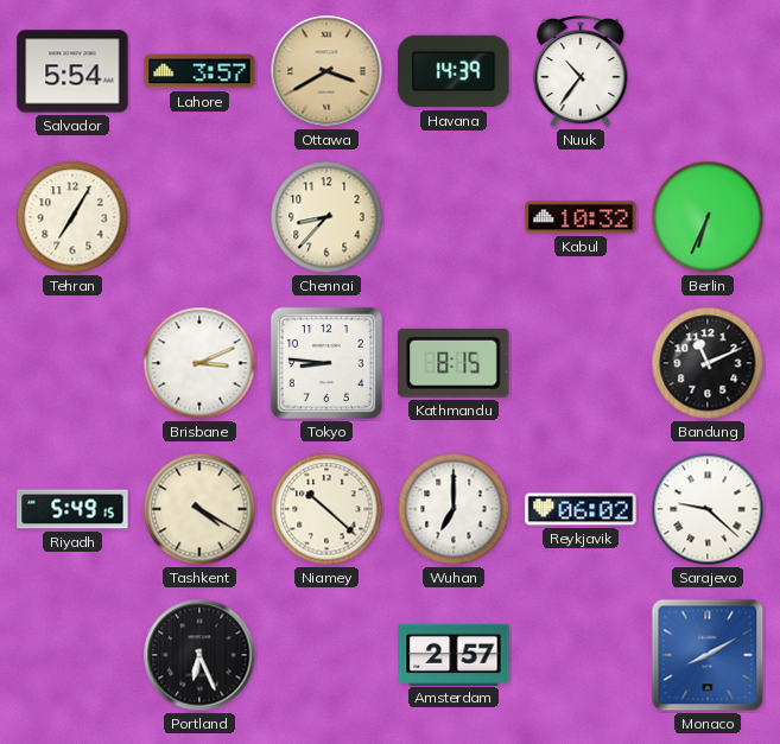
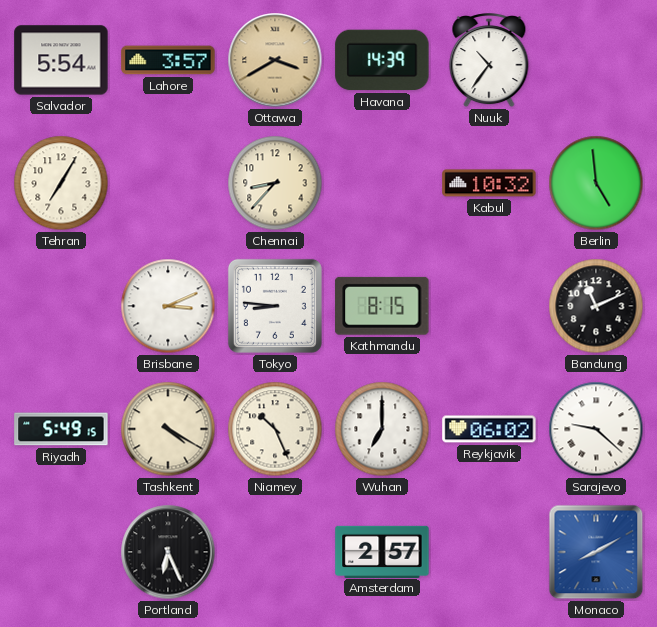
Berlin: 6:34 -> 4:59 (596, 183)
Niamey: 10:22 -> 10:26 (275, 429)
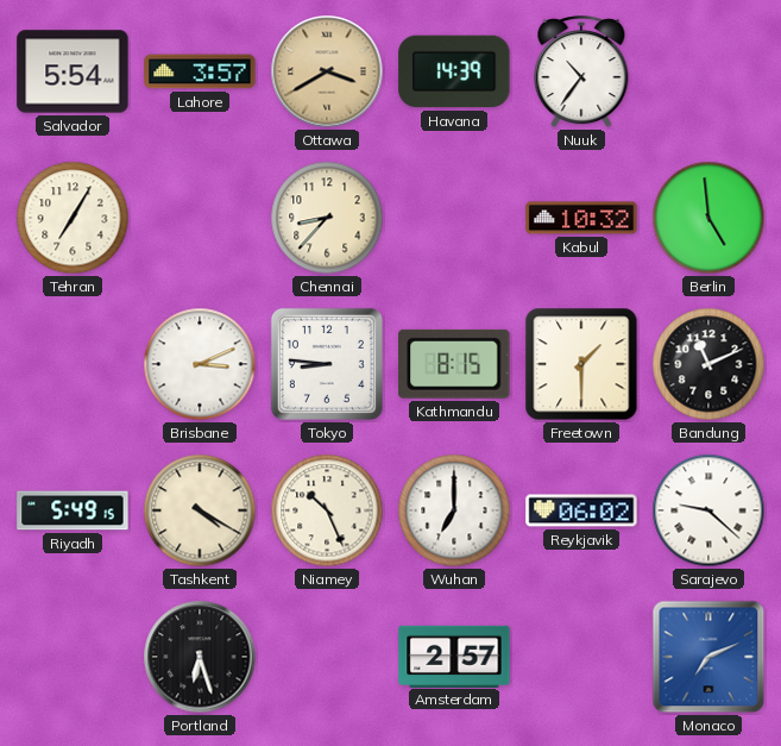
Freetown: none -> 1:30 (581, 364)
Portland: 6:26 -> 6:27 (200, 657)
Monaco: 8:10 -> 7:11 (708, 657)
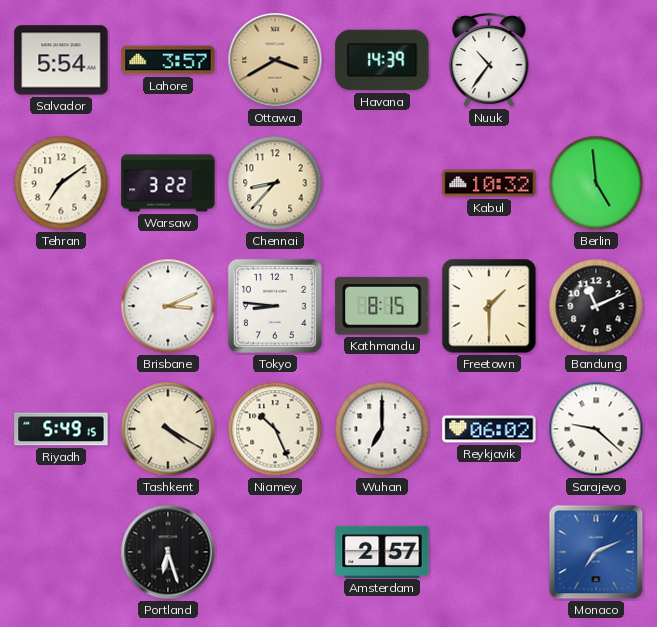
Tehran: 7:05 -> 7:09 (61, 183)
Warsaw: none -> 3:22 (168, 183)
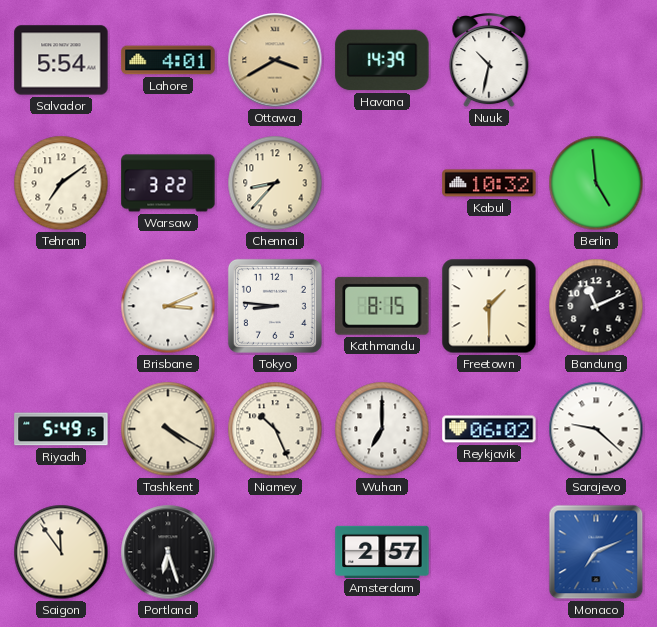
Lahore: 3:57 -> 4:01 (168, 60)
Nuuk: 10:36 -> 10:32 (489, 61)
Saigon: none -> 11:54 (61, 552)
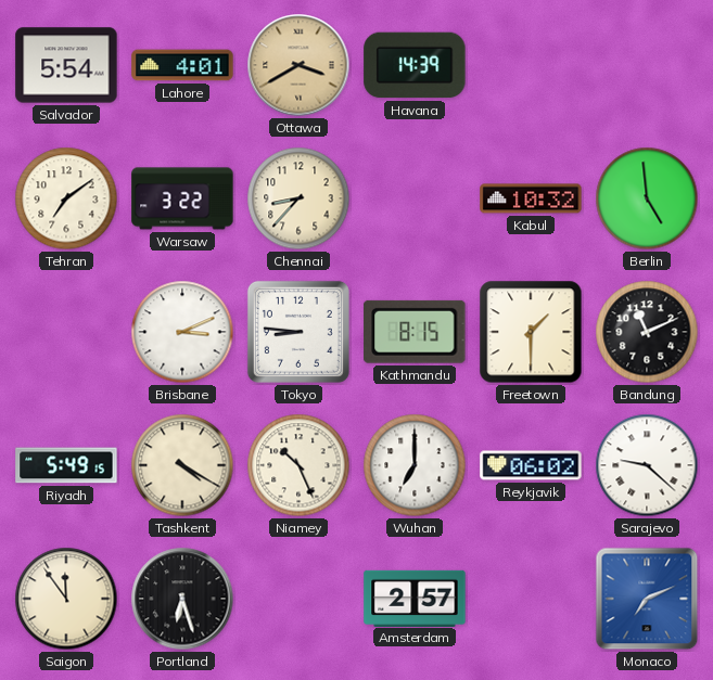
Nuuk: 10:32 -> none (489, 61)
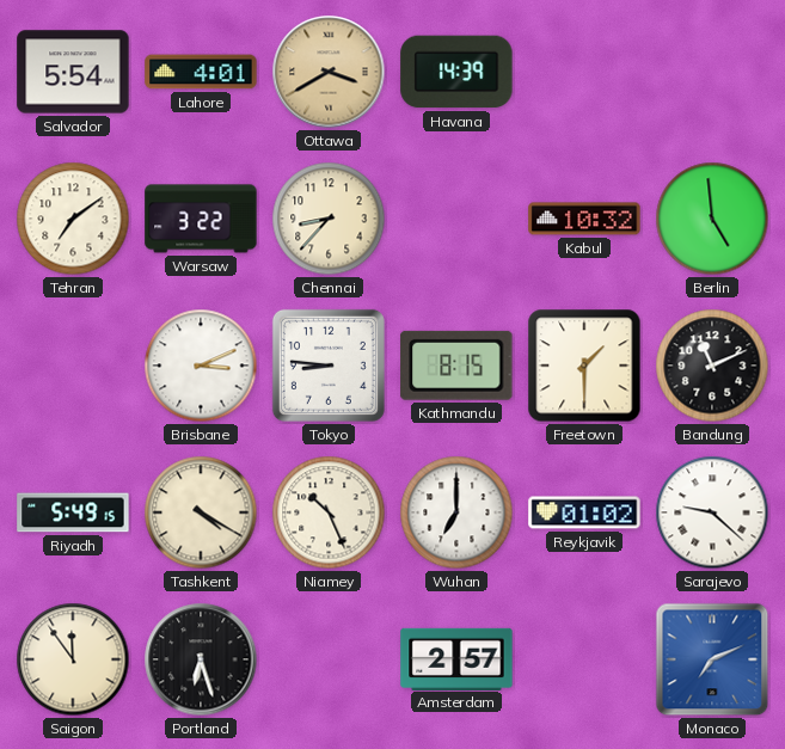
Reykjavik: 06:02 -> 01:02 (584, 512)
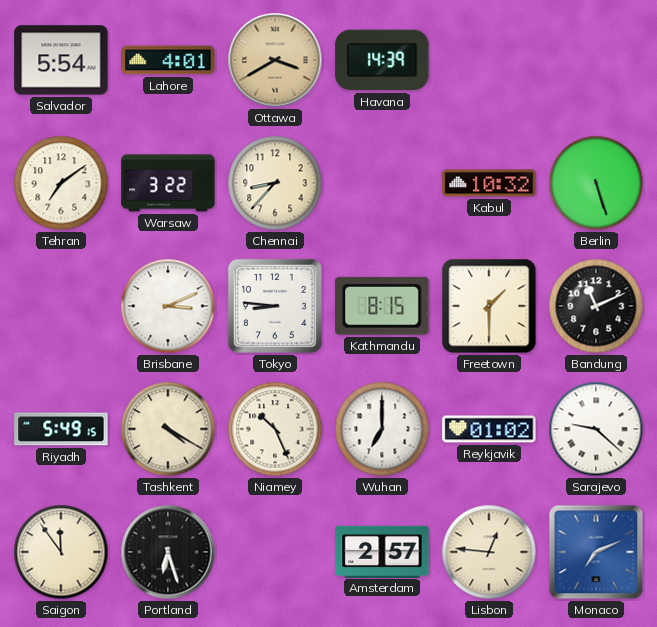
Berlin: 4:59 -> 5:27 (596, 183)
Lisbon: none -> 12:46 (489, 552)
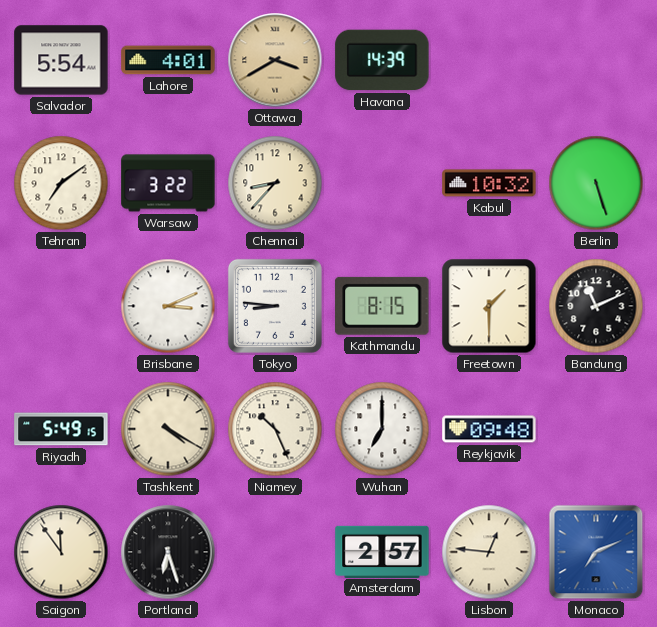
Reykjavik: 01:02 -> 09:48 (489, 429)
Sarajevo: 9:22 -> none (596, 429)
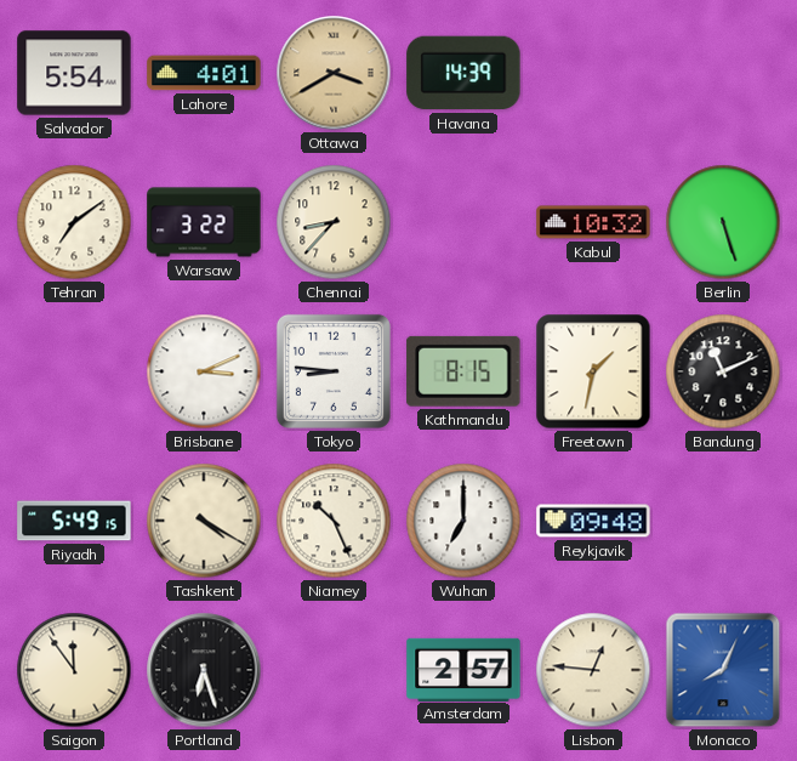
Freetown: 1:30 -> 1:32 (593, 371)
Monaco: 7:11 -> 8:04 (723, 670)
